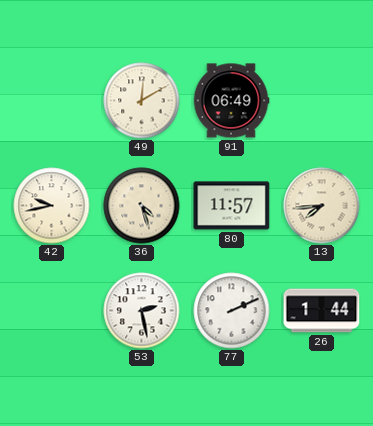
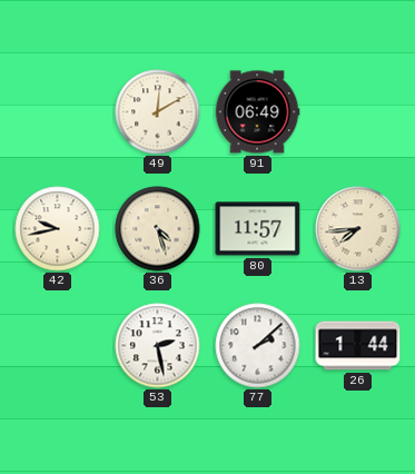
77: 2:11 -> 2:08 (258, 346)
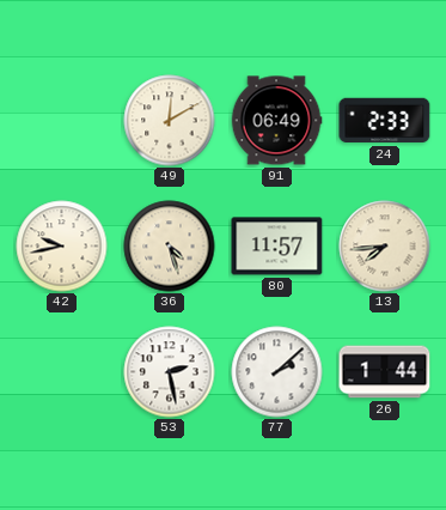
24: none -> 2:33 (385, 121)
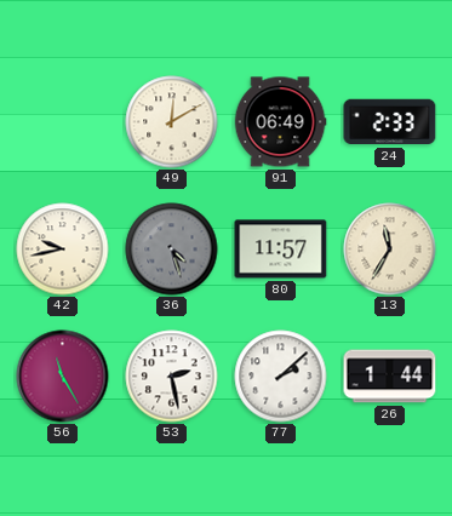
36 dial: cream -> grey (172, 250)
13: 7:44 -> 11:35 (390, 250)
56: none -> 11:25 (63, 377)
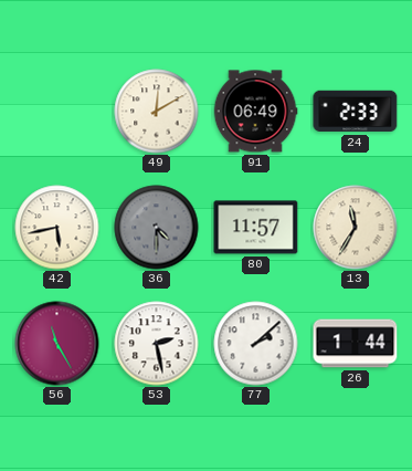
42: 9:43 -> 5:43 (57, 228)
36: 4:27 -> 4:30 (157, 228)
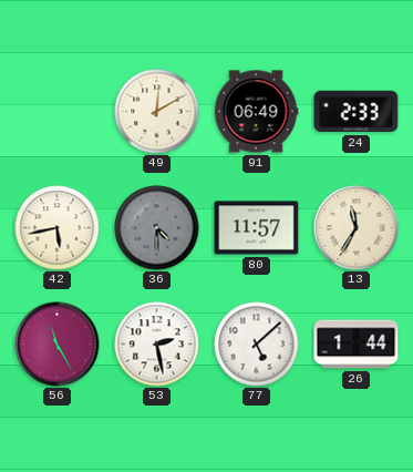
77: 2:08 -> 5:08 (257, 345)
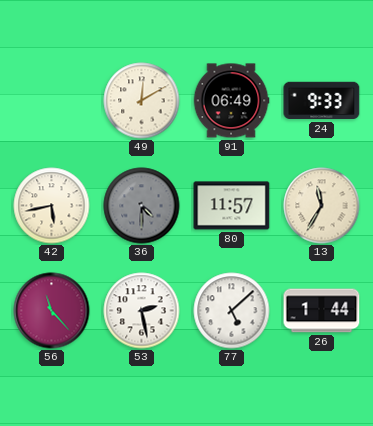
24: 2:33 -> 9:33 (322, 101)
56: 11:25 -> 11:23 (52, 311)
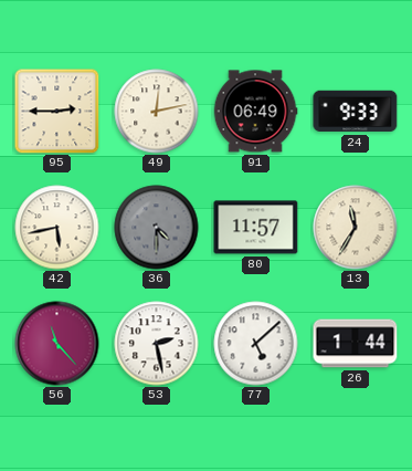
95: none -> 2:45 (56, 111)
49: 12:10 -> 12:13 (157, 112)
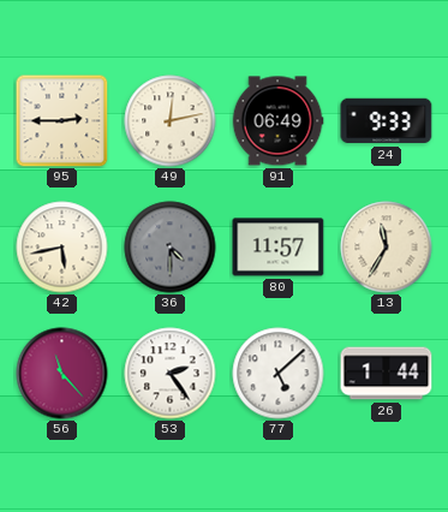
53: 2:28 -> 2:24 (171, 374)
